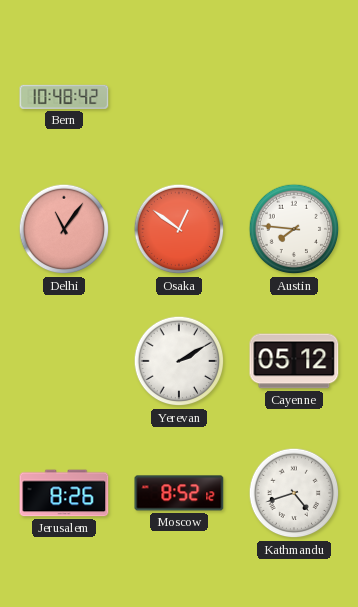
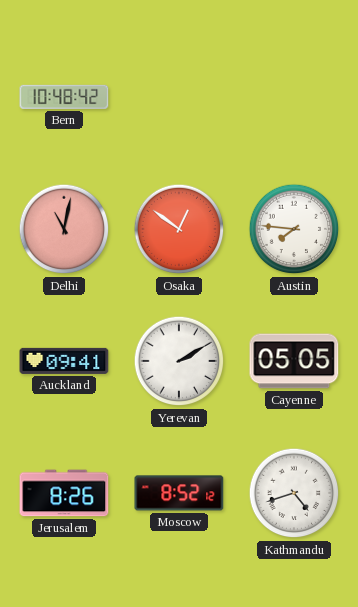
Delhi: 11:06 -> 11:02 (64, 229)
Auckland: none -> 09:41 (64, 361)
Cayenne: 05:12 -> 05:05 (294, 361)
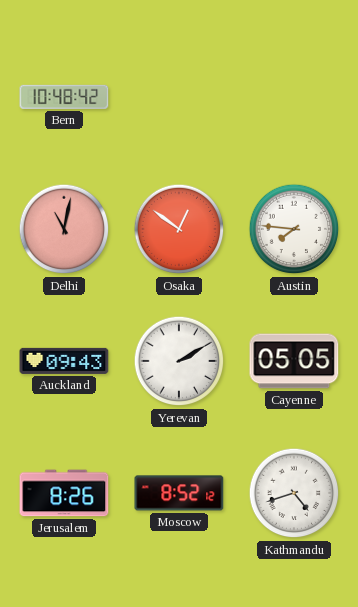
Auckland: 09:41 -> 09:43 (64, 361)
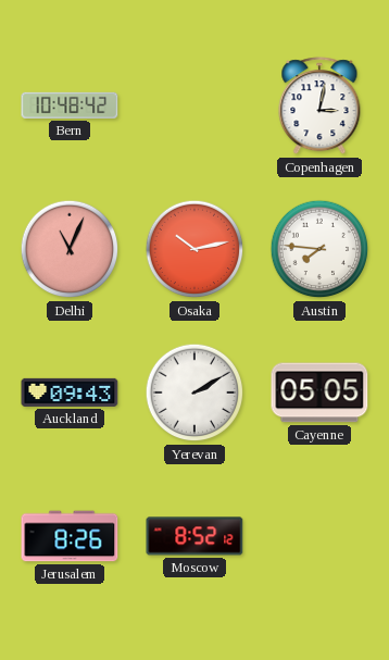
Copenhagen: none -> 3:02 (319, 107)
Delhi: 11:02 -> 11:04 (70, 249)
Osaka: 12:51 -> 10:13 (195, 249)
Kathmandu: 4:42 -> none (294, 493)
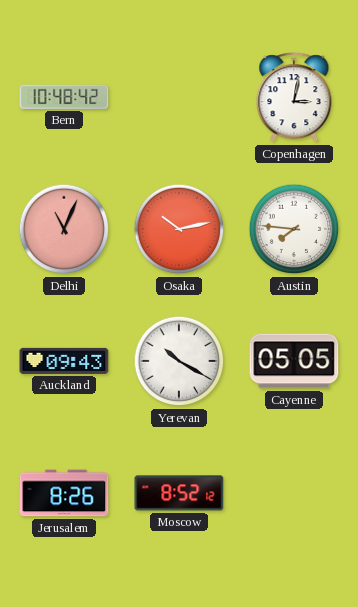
Yerevan: 2:10 -> 10:20 (179, 361)
